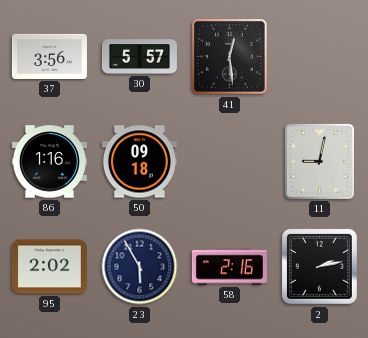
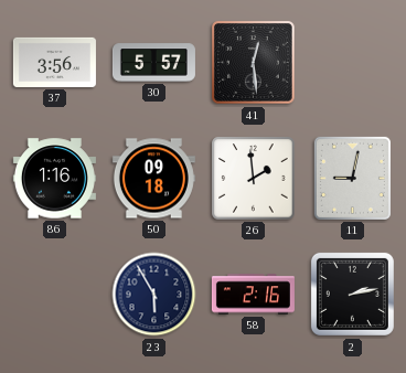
26: none -> 1:59 (254, 179)
95: 2:02 -> none (49, 267)
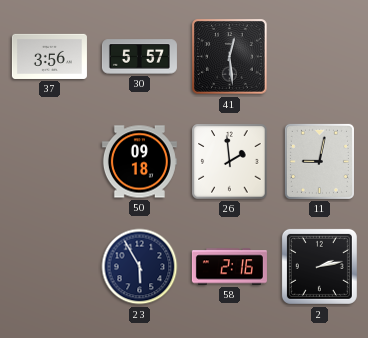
86: 1:16 -> none (54, 179)
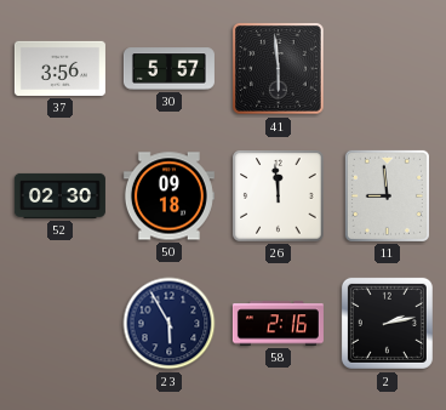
41: 12:29 -> 5:59 (279, 69)
52: none -> 02:30 (59, 195)
26: 1:59 -> 11:59 (279, 197)
11: 9:02 -> 8:59 (387, 195)
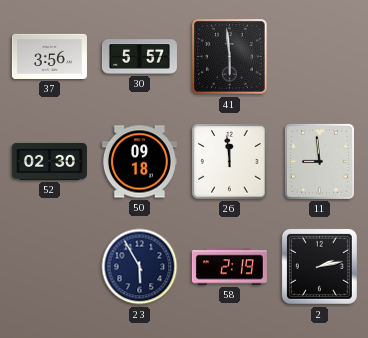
58: 2:16 -> 2:19 (229, 267)
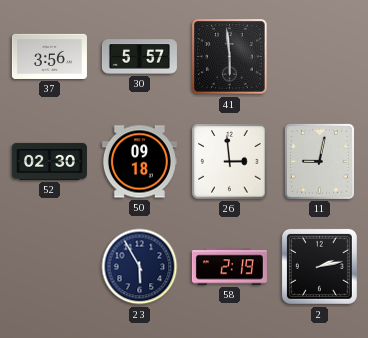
26: 11:59 -> 2:59 (230, 162)
11: 8:59 -> 9:02 (319, 161)
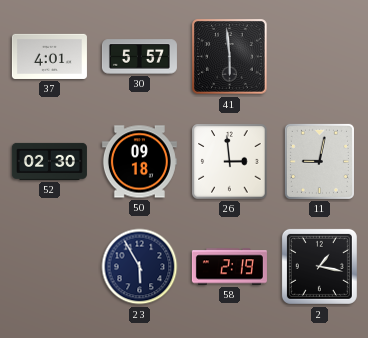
37: 3:56 -> 4:01 (49, 56)
2: 2:13 -> 1:17 (319, 266)
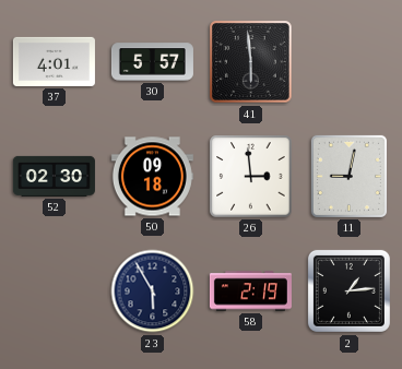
2: 1:17 -> 1:14 (348, 290)
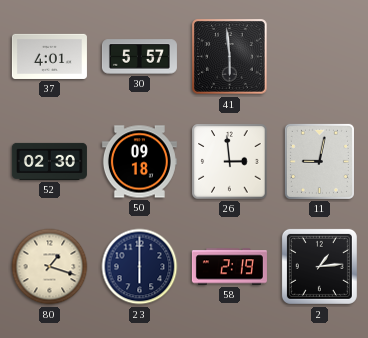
80: none -> 1:18 (50, 267)
23: 5:55 -> 6:00 (140, 267)
